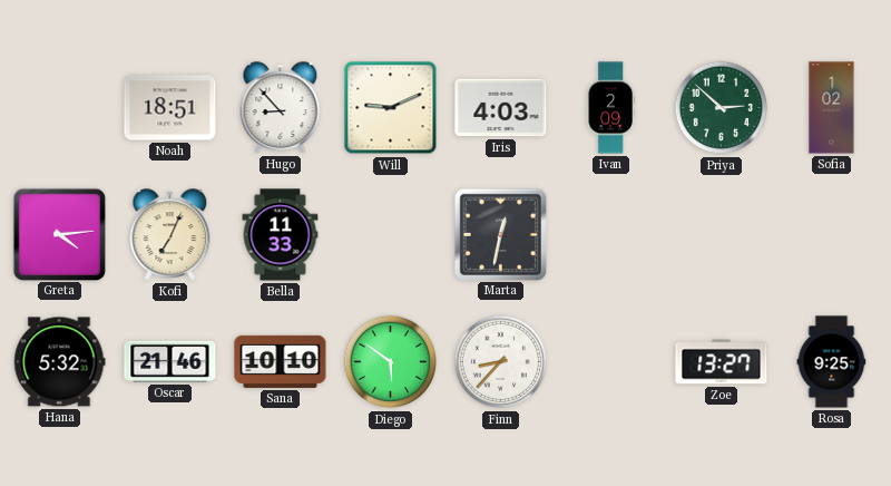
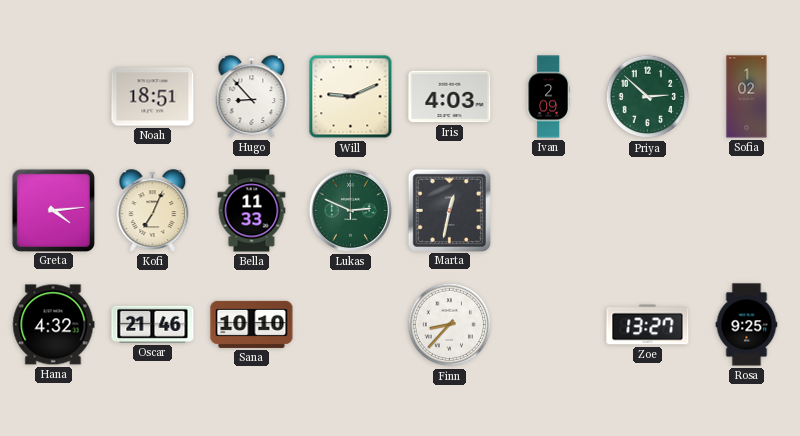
Lukas: none -> 2:49 (350, 210)
Hana: 5:32 -> 4:32 (53, 325)
Diego: 5:51 -> none (391, 362)
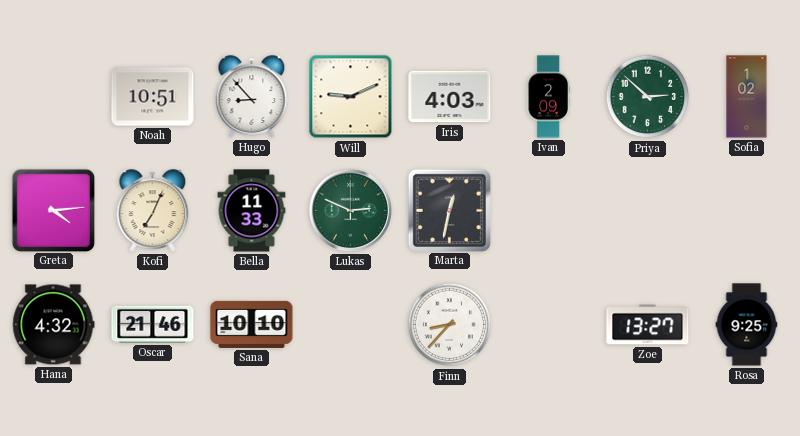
Noah: 18:51 -> 10:51 (153, 97)
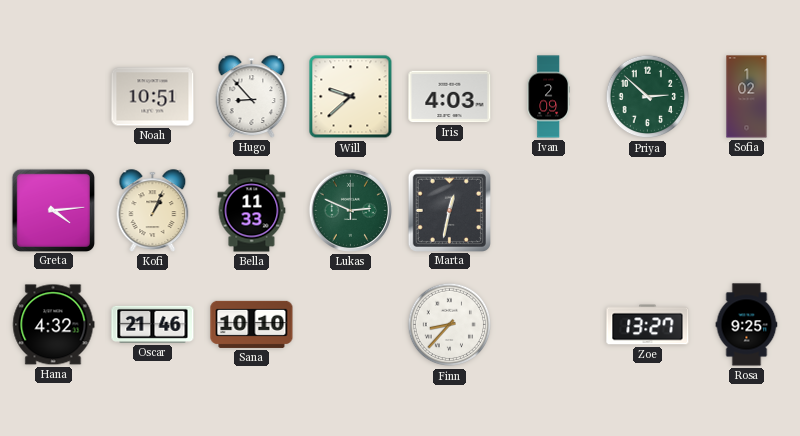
Will: 9:11 -> 9:38 (351, 97)
Kofi: 7:04 -> 1:04 (153, 211)
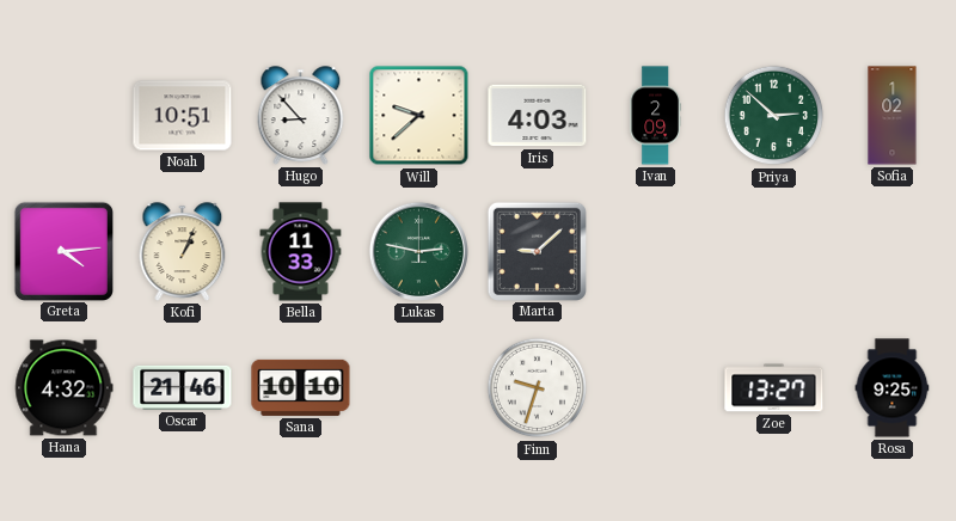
Lukas: 2:49 -> 2:47 (418, 251)
Marta: 12:32 -> 9:08 (537, 251)
Finn: 8:37 -> 9:33 (538, 388)
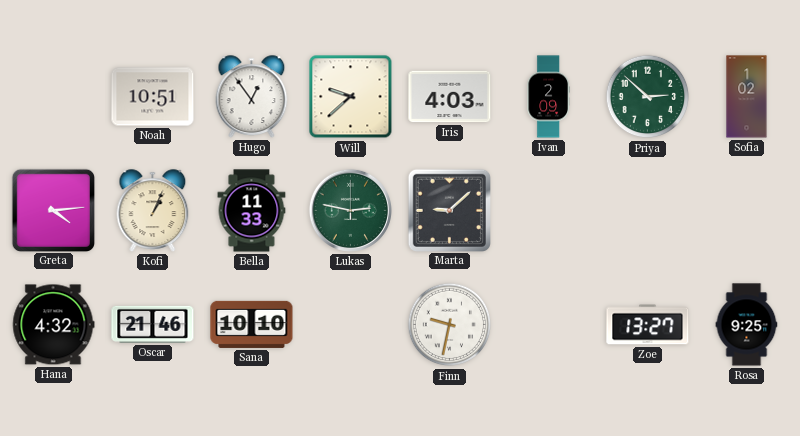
Hugo: 8:53 -> 12:54 (252, 97)
Finn: 9:33 -> 9:32 (450, 325)
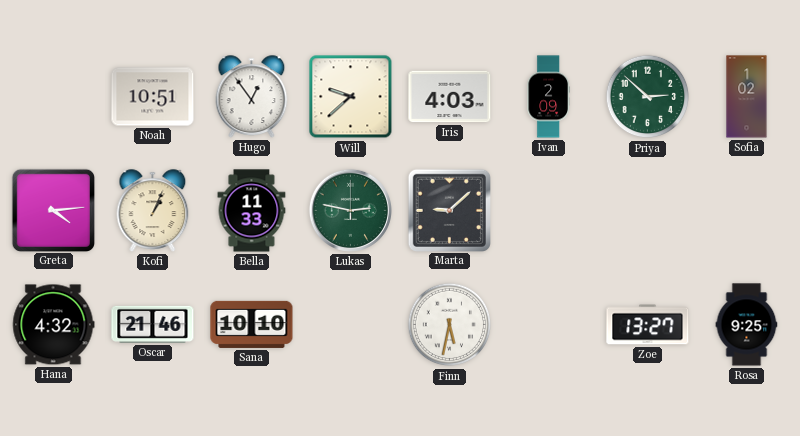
Finn: 9:32 -> 5:32 (450, 325)
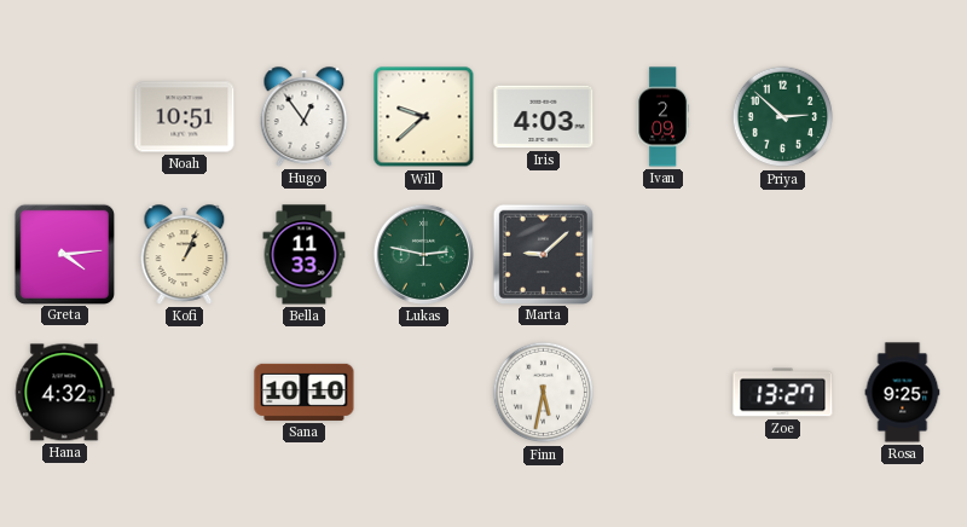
Sofia: 1:02 -> none (747, 97)
Oscar: 21:46 -> none (153, 324)
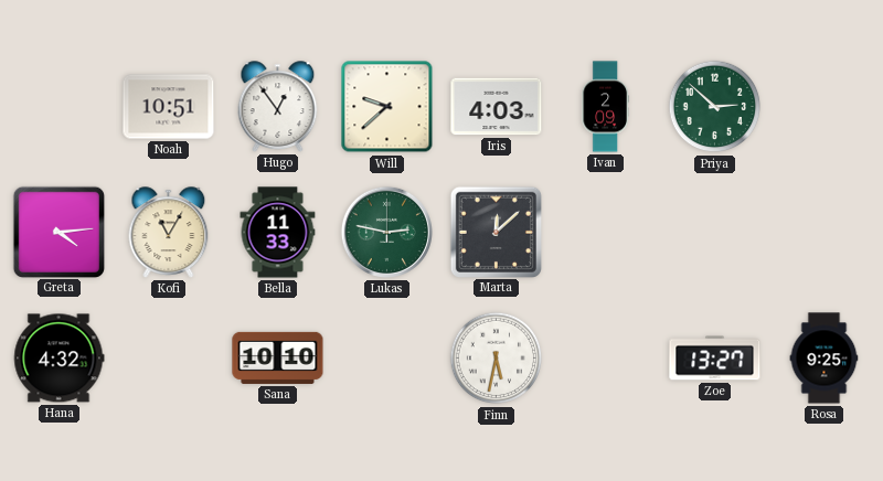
Kofi: 1:04 -> 11:05 (169, 233)
Marta: 9:08 -> 12:08 (496, 232)
